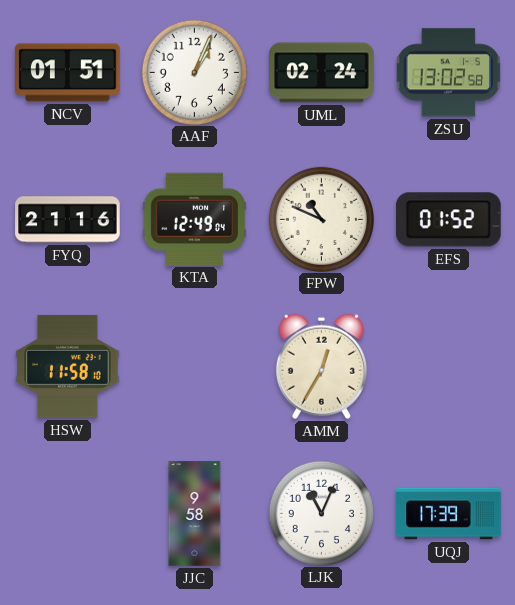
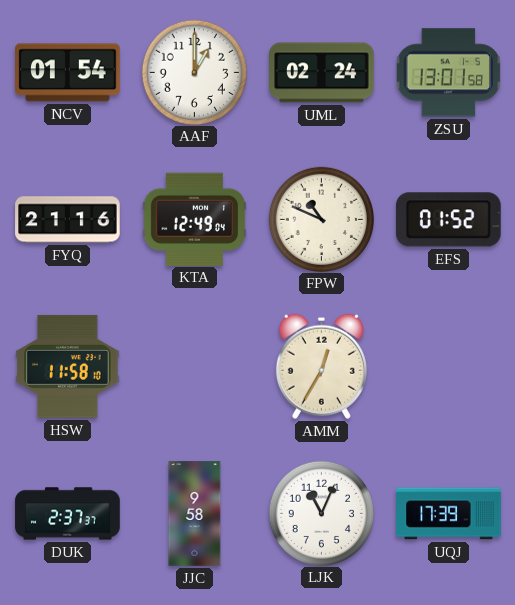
NCV: 01:51 -> 01:54 (68, 73)
AAF: 1:04 -> 1:00 (194, 72)
ZSU: 13:02 -> 13:01 (449, 73)
DUK: none -> 2:37 (68, 514)
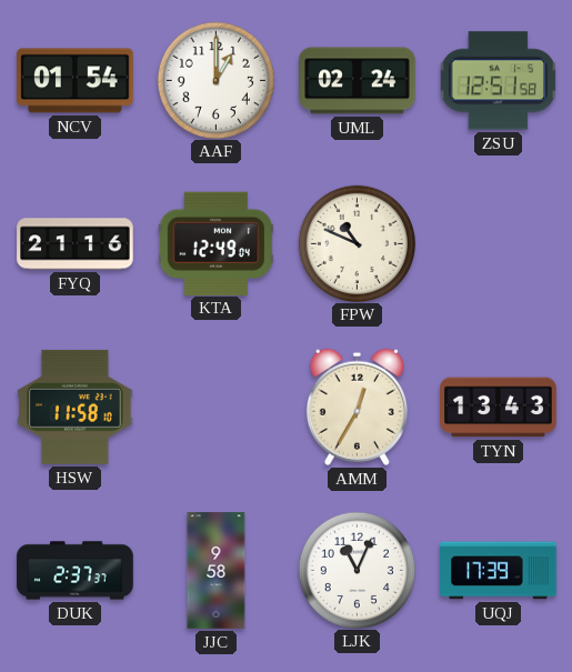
ZSU: 13:01 -> 12:51 (499, 81)
EFS: 01:52 -> none (449, 220)
TYN: none -> 13:43 (499, 408)
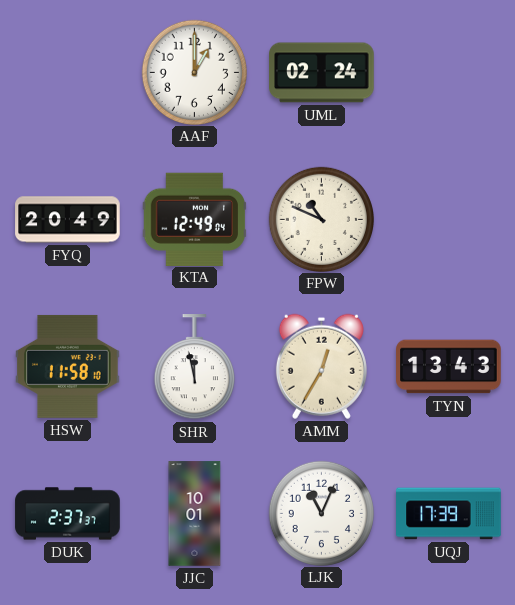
NCV: 01:54 -> none (76, 81)
ZSU: 12:51 -> none (499, 81)
FYQ: 21:16 -> 20:49 (68, 220)
SHR: none -> 11:58 (194, 367)
JJC: 9:58 -> 10:01 (195, 514)
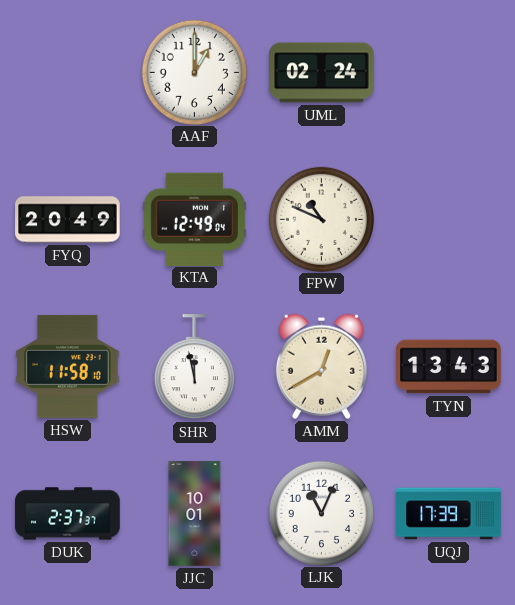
AMM: 12:35 -> 12:40 (321, 366)
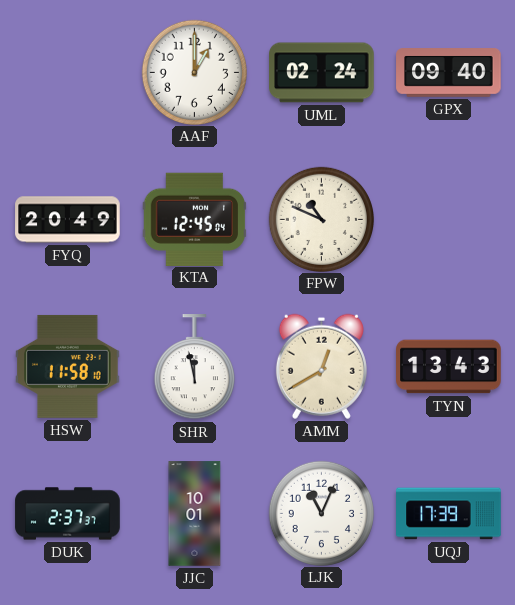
GPX: none -> 09:40 (449, 73)
KTA: 12:49 -> 12:45 (194, 219)
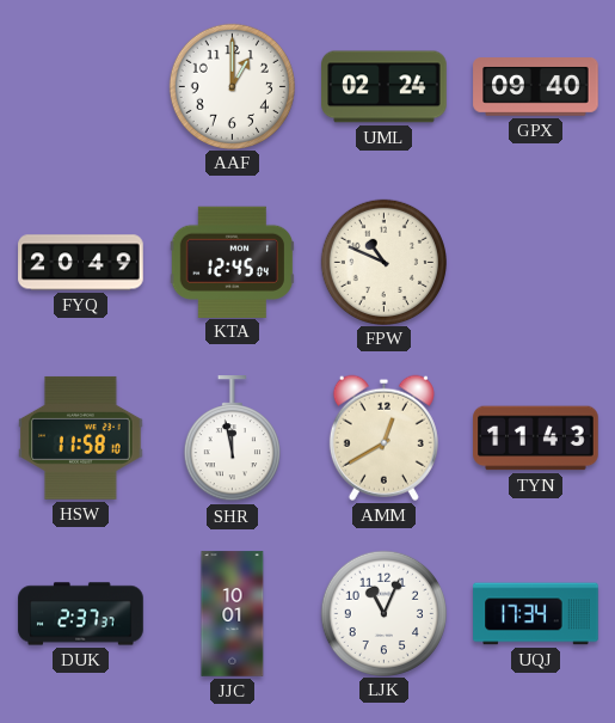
TYN: 13:43 -> 11:43 (536, 439)
UQJ: 17:39 -> 17:34 (536, 614)
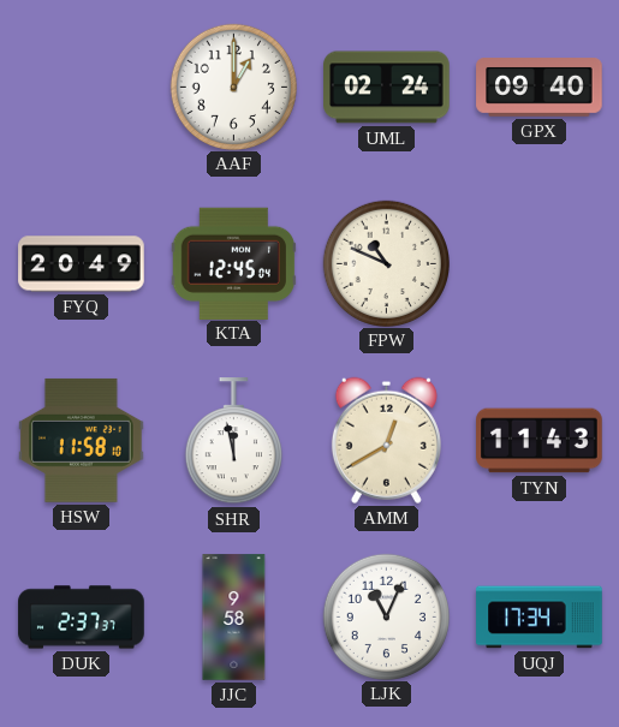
JJC: 10:01 -> 9:58 (234, 618)
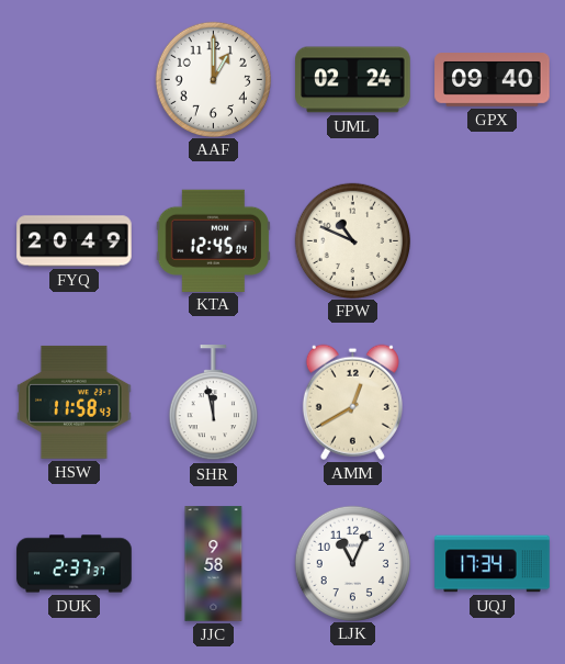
HSW: 11:58:10 -> 11:58:43 (75, 402)
TYN: 11:43 -> none (540, 441)
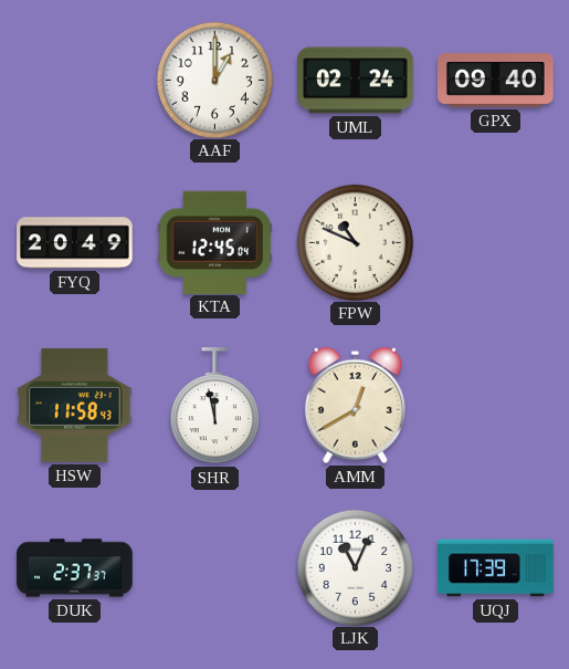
JJC: 9:58 -> none (214, 564)
UQJ: 17:34 -> 17:39 (496, 568)
